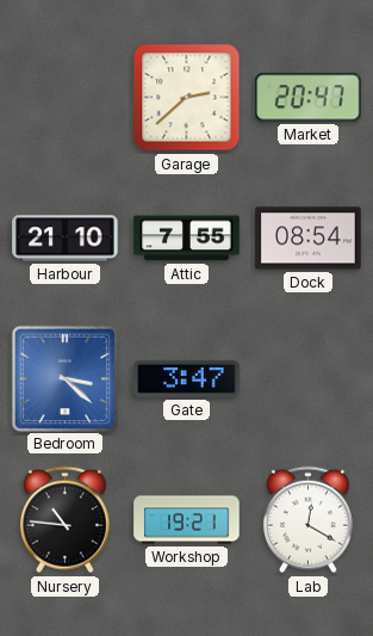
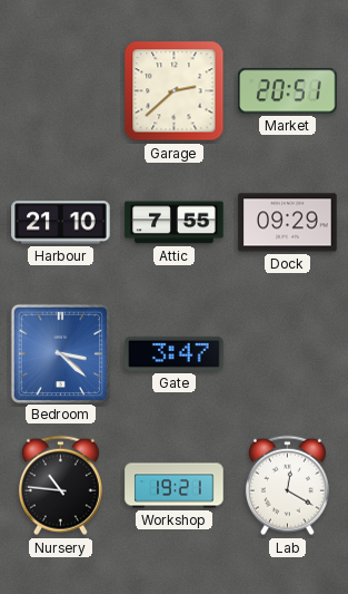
Market: 20:47 -> 20:51 (288, 91)
Dock: 08:54 -> 09:29 (288, 223)
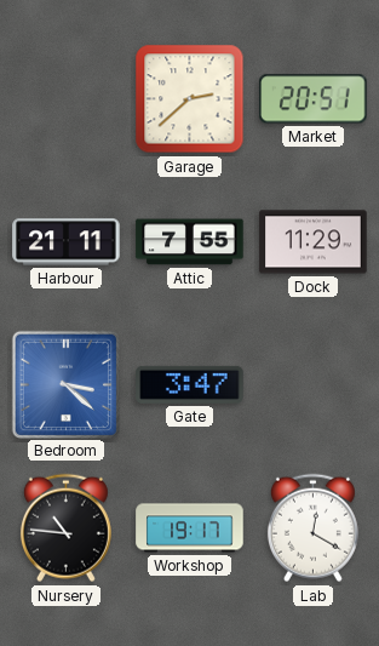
Harbour: 21:10 -> 21:11 (67, 242)
Dock: 09:29 -> 11:29 (314, 242)
Workshop: 19:21 -> 19:17 (190, 528)
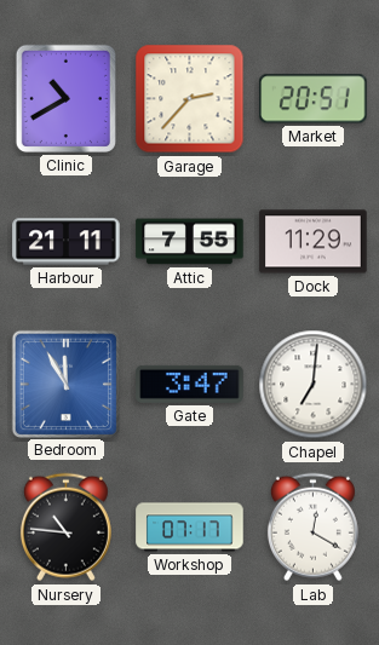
Clinic: none -> 10:40 (65, 98)
Garage: 2:38 -> 2:37 (190, 99)
Bedroom: 3:22 -> 11:55 (65, 384)
Chapel: none -> 7:01 (314, 385)
Workshop: 19:17 -> 07:17 (190, 528)
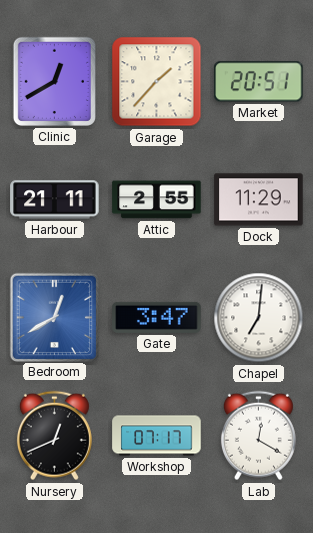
Clinic: 10:40 -> 12:40 (54, 81)
Garage: 2:37 -> 1:37 (157, 82)
Attic: 7:55 -> 2:55 (157, 200)
Bedroom: 11:55 -> 12:40 (54, 317)
Nursery: 10:46 -> 12:41 (54, 436)
